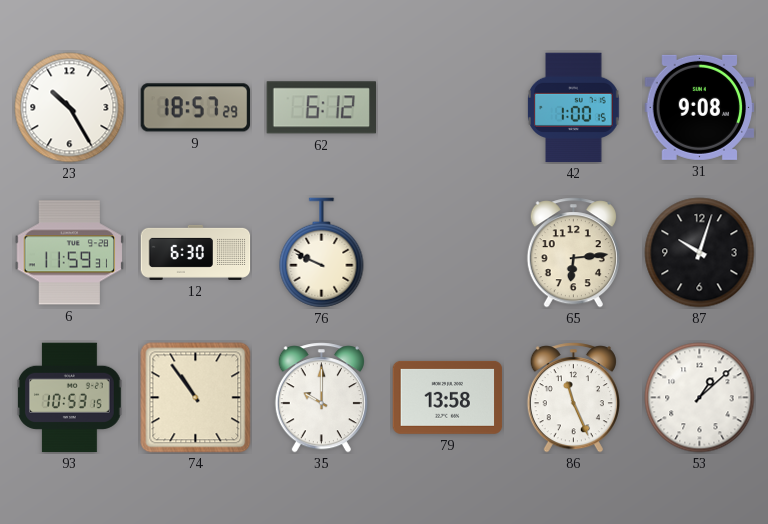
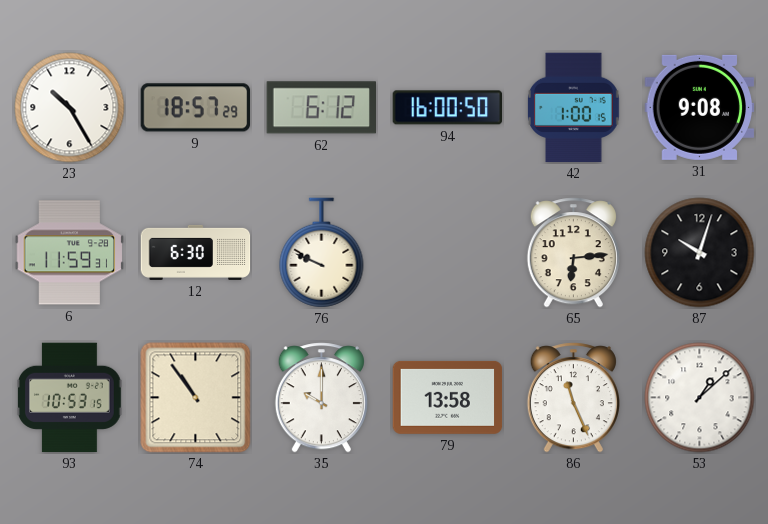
94: none -> 16:00 (448, 108)
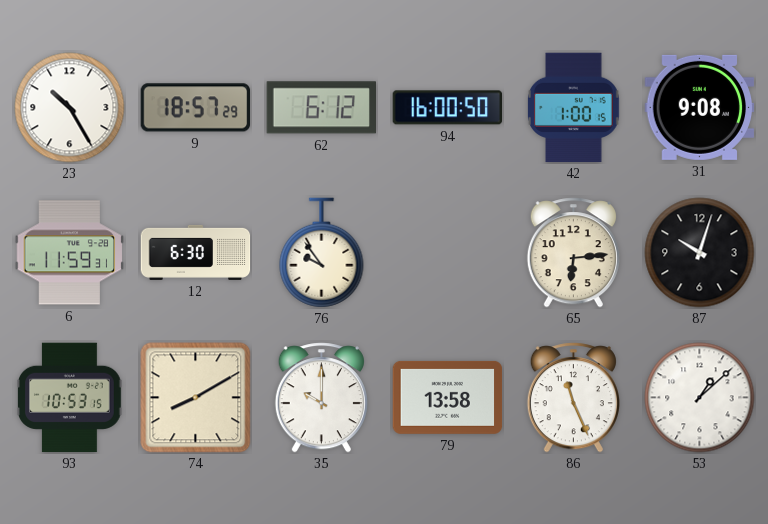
76: 9:49 -> 9:54 (322, 253)
74: 10:54 -> 8:10 (196, 398)
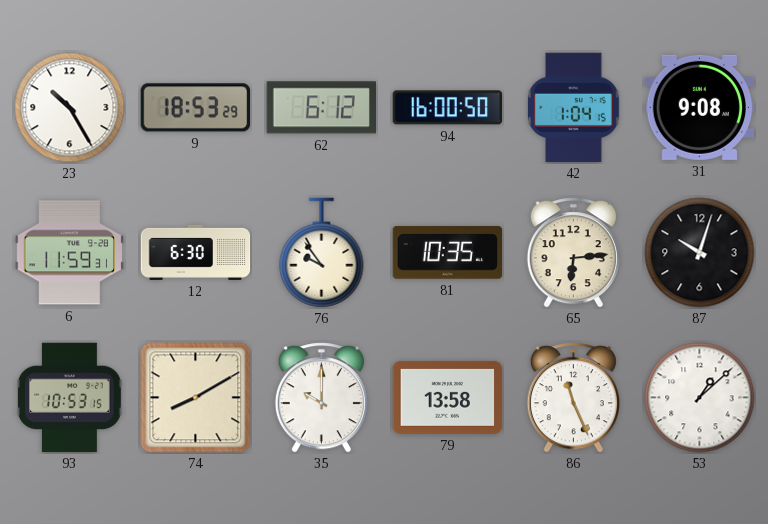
9: 18:57 -> 18:53 (196, 108)
42: 1:00 -> 1:04 (574, 108)
81: none -> 10:35 (448, 253)
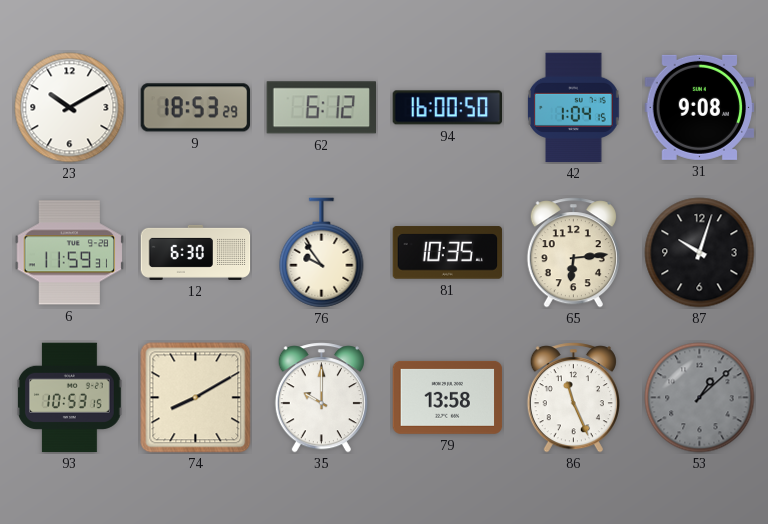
23: 10:25 -> 10:10 (70, 108)
53 dial: white -> grey (700, 398)
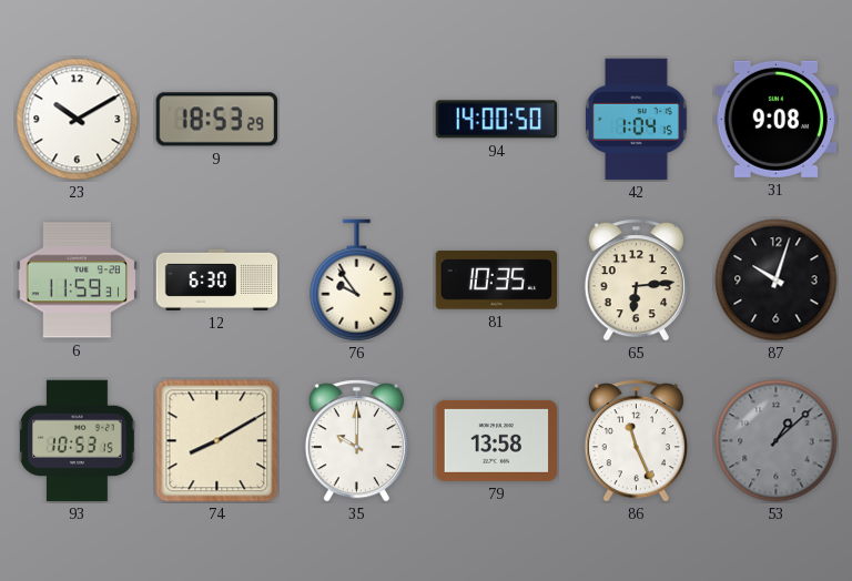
62: 6:12 -> none (321, 108)
94: 16:00 -> 14:00 (497, 120)
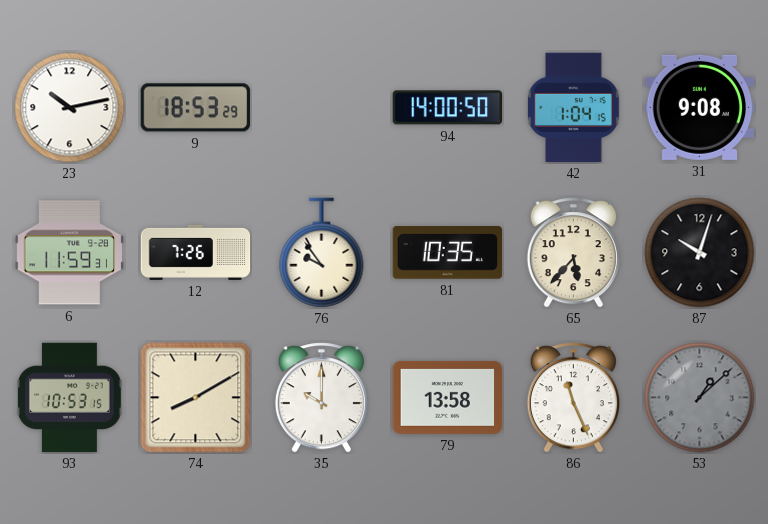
23: 10:10 -> 10:13 (70, 108)
12: 6:30 -> 7:26 (196, 252)
65: 6:14 -> 5:37 (573, 253)
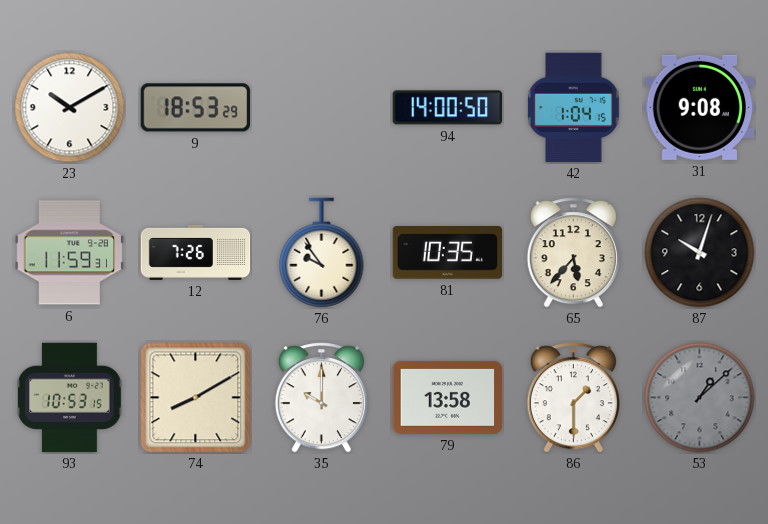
23: 10:13 -> 10:10 (70, 108)
86: 11:26 -> 1:30 (573, 398)
